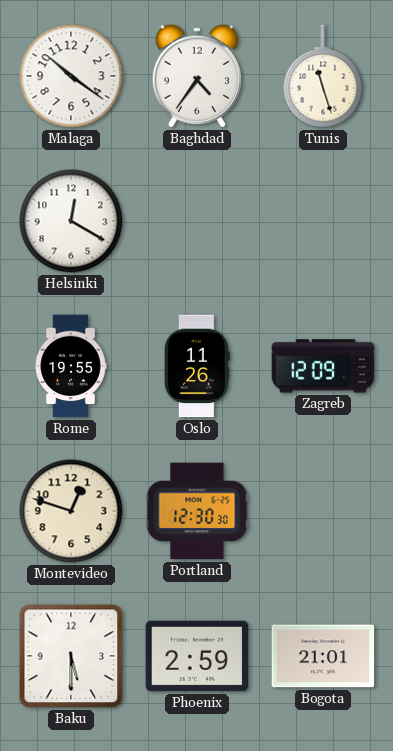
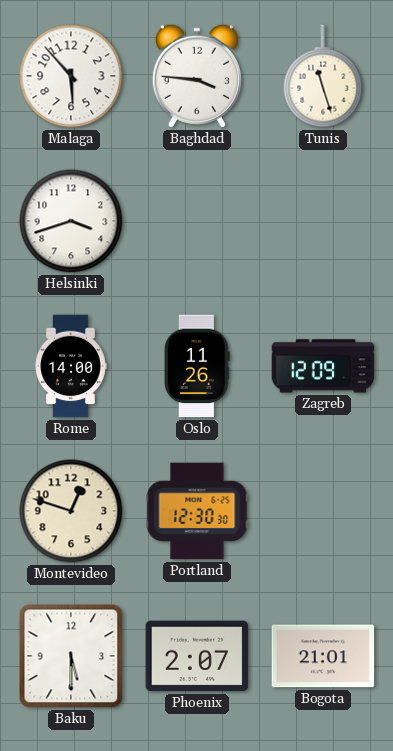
Malaga: 10:21 -> 5:53 (71, 76)
Baghdad: 4:36 -> 3:46 (197, 76)
Helsinki: 12:20 -> 3:42 (71, 221)
Rome: 19:55 -> 14:00 (71, 366)
Phoenix: 2:59 -> 2:07 (197, 656)
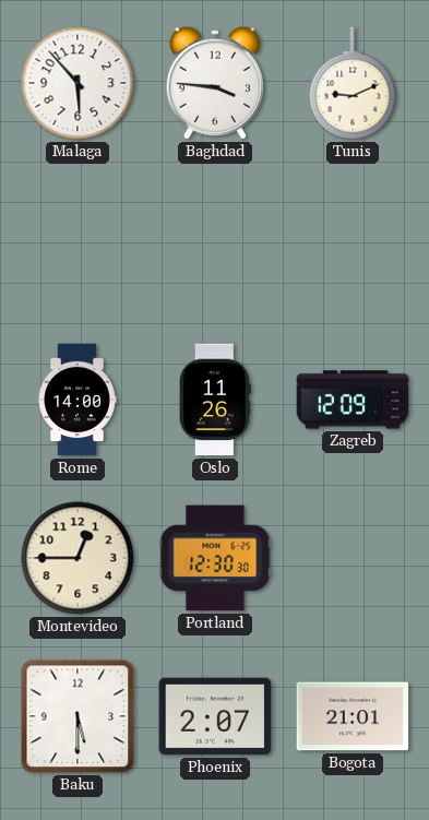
Tunis: 11:27 -> 9:11 (353, 83)
Helsinki: 3:42 -> none (71, 221)
Montevideo: 12:48 -> 12:45 (78, 558)
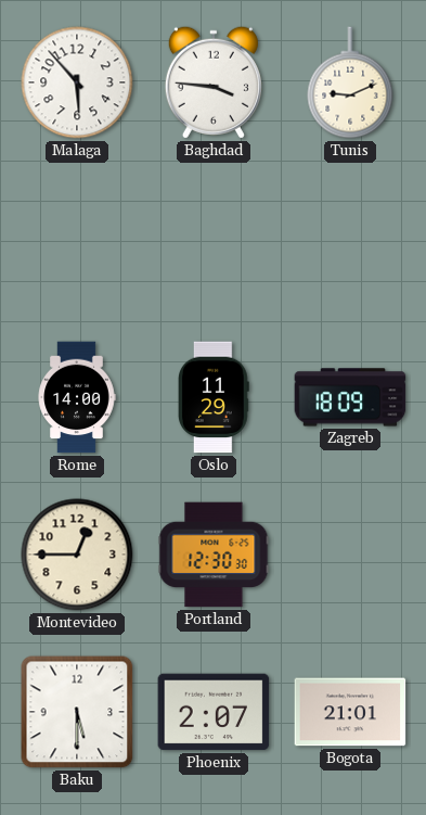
Oslo: 11:26 -> 11:29 (214, 397)
Zagreb: 12:09 -> 18:09 (350, 397)
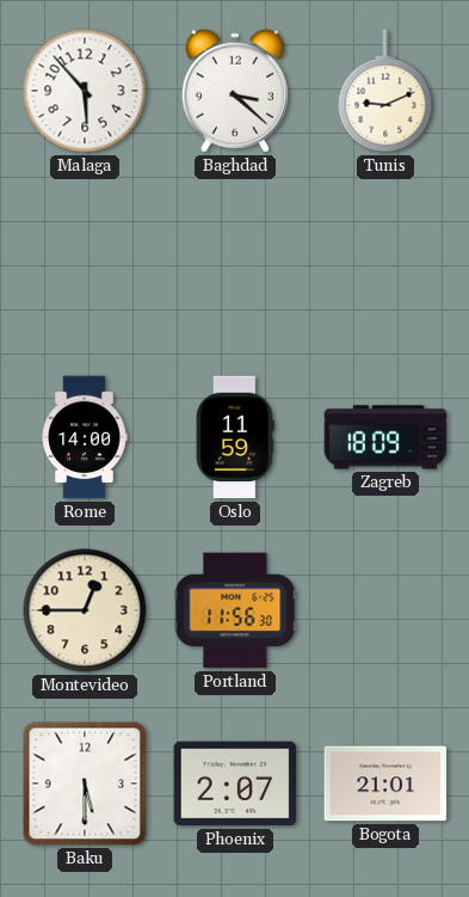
Baghdad: 3:46 -> 3:22 (235, 91)
Oslo: 11:29 -> 11:59 (235, 437)
Portland: 12:30 -> 11:56 (235, 610)
